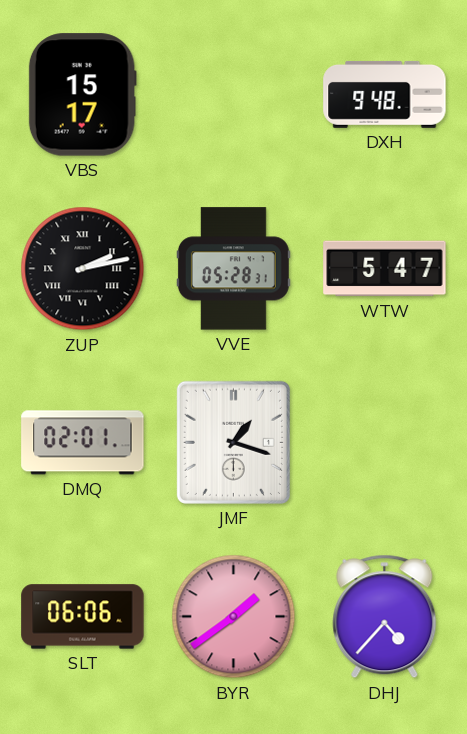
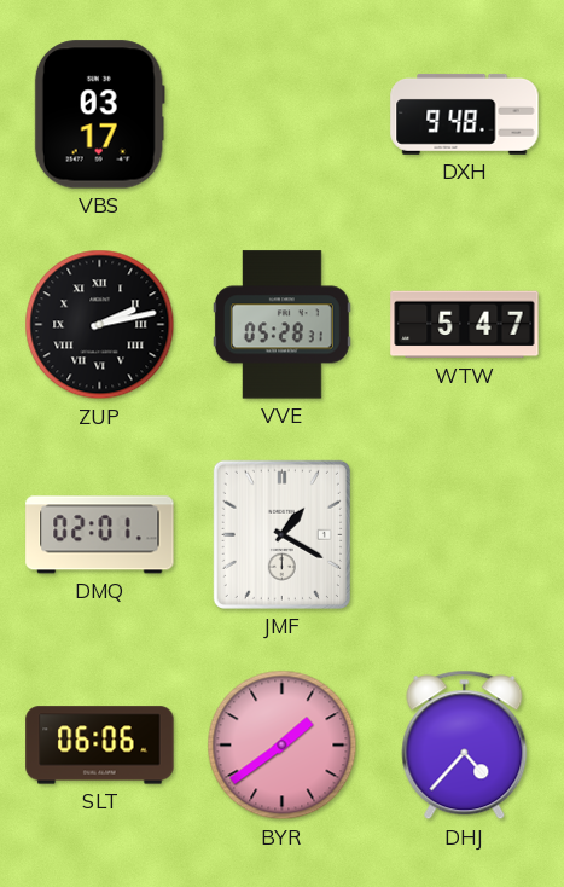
VBS: 15:17 -> 03:17 (99, 115)
JMF: 1:18 -> 1:20 (281, 534)
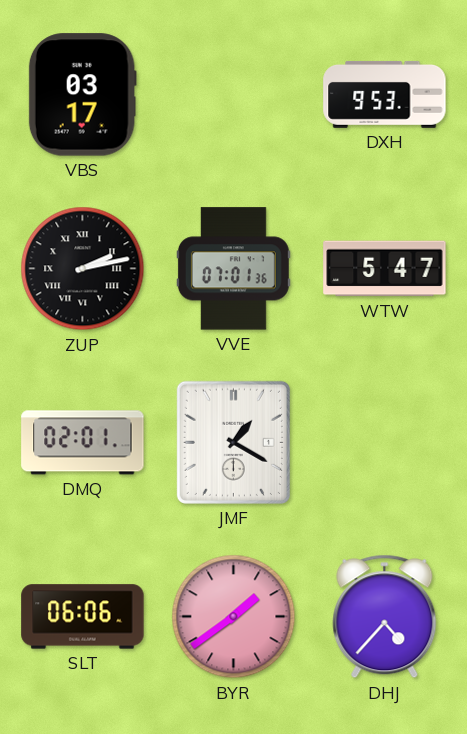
DXH: 9:48 -> 9:53 (385, 94)
VVE: 05:28 -> 07:01 (233, 269)
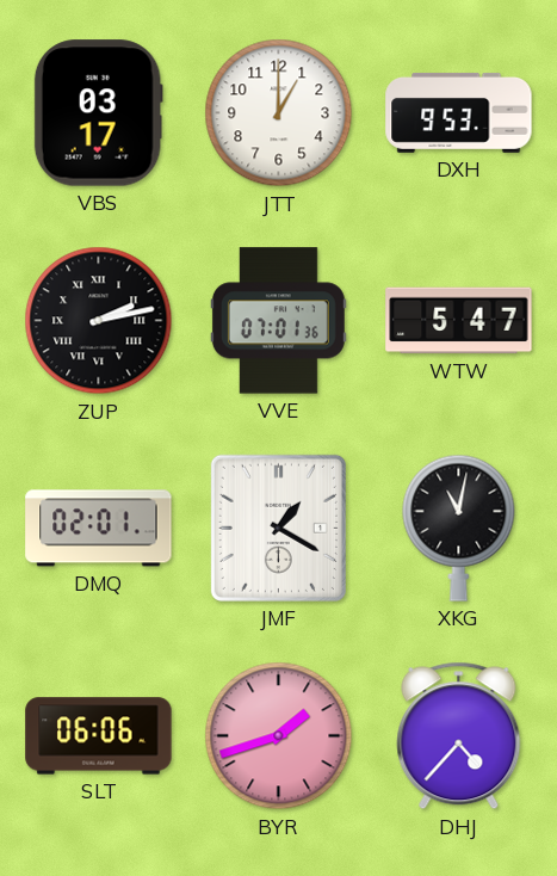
JTT: none -> 1:00 (279, 113)
XKG: none -> 11:02 (459, 528)
BYR: 1:39 -> 1:42 (279, 736)
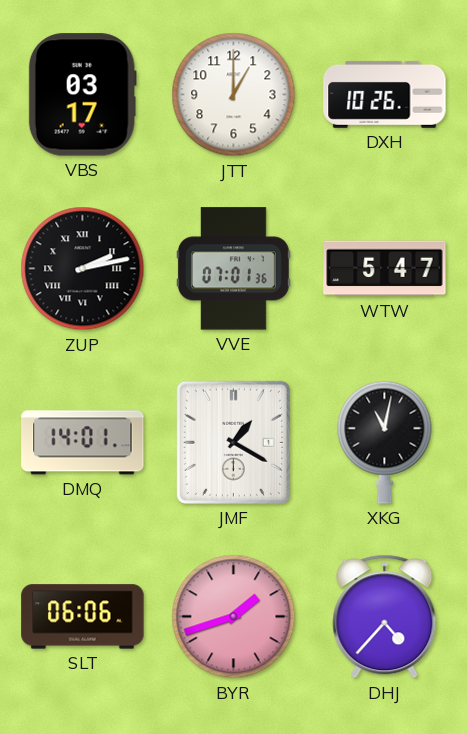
DXH: 9:53 -> 10:26 (385, 94)
DMQ: 02:01 -> 14:01 (83, 443)
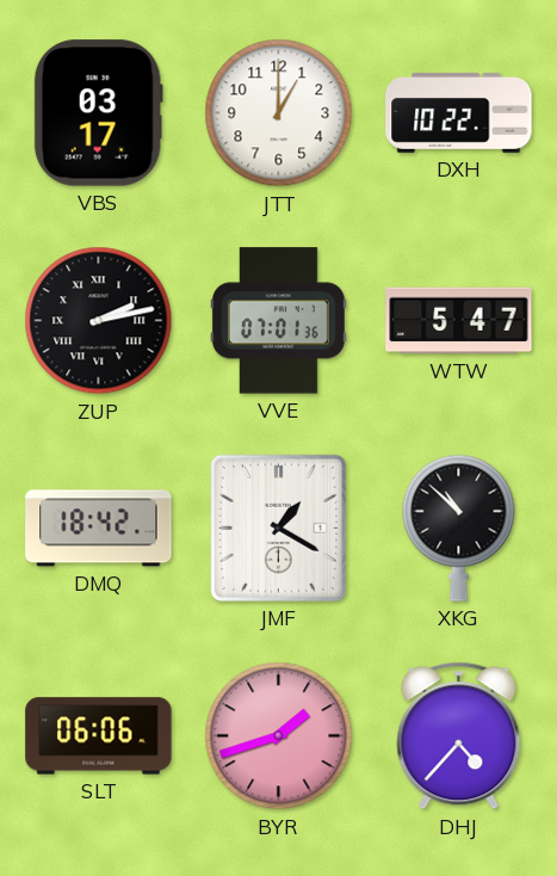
DXH: 10:26 -> 10:22 (459, 112)
DMQ: 14:01 -> 18:42 (99, 529)
XKG: 11:02 -> 10:52 (459, 528)
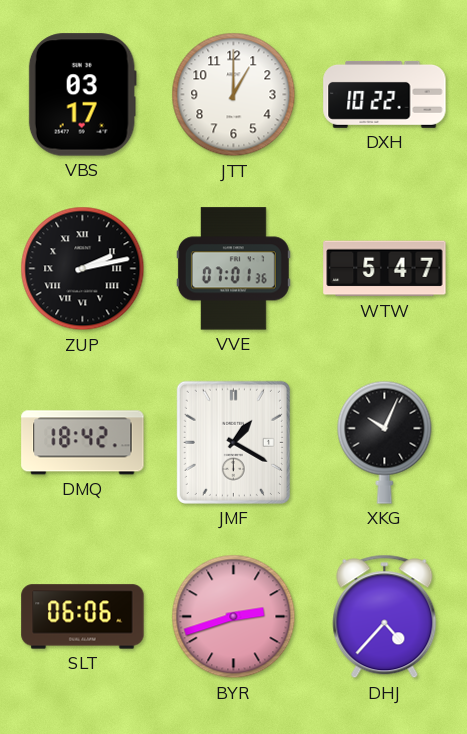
XKG: 10:52 -> 10:04 (385, 442)
BYR: 1:42 -> 2:42 (234, 617)
